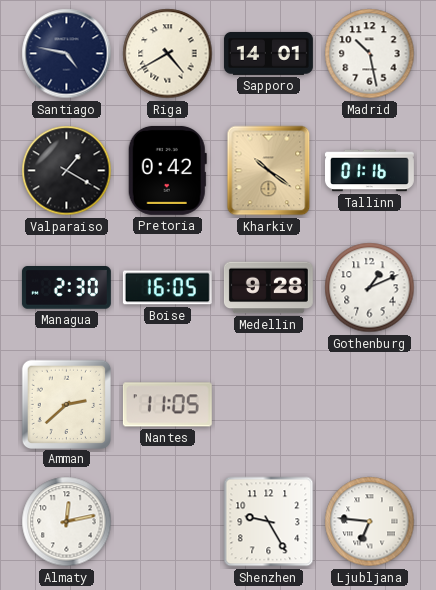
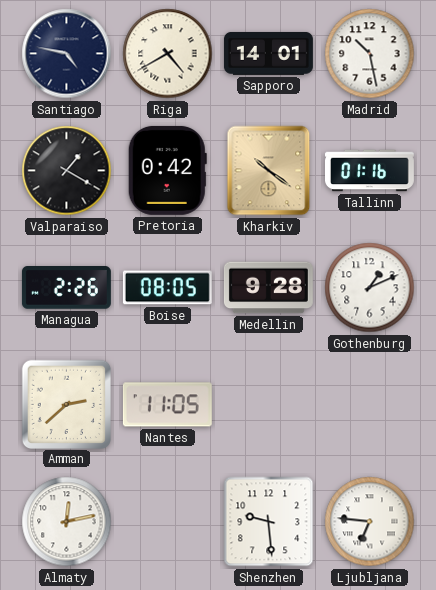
Managua: 2:30 -> 2:26 (66, 288)
Boise: 16:05 -> 08:05 (167, 288)
Shenzhen: 9:25 -> 9:29 (269, 522)
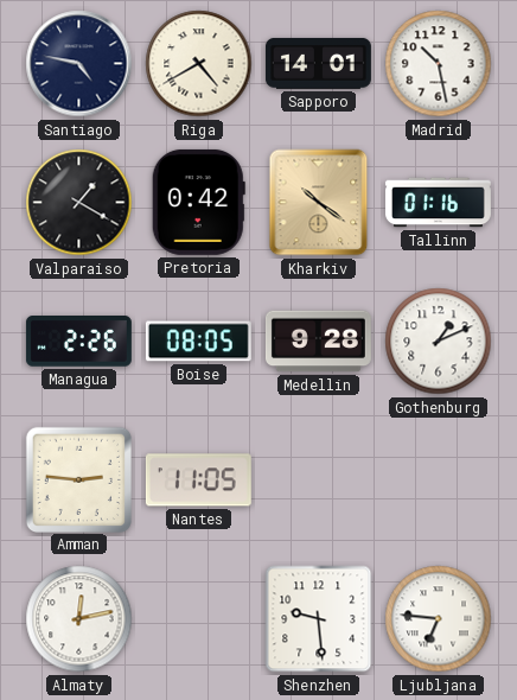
Amman: 2:38 -> 2:46 (78, 479)
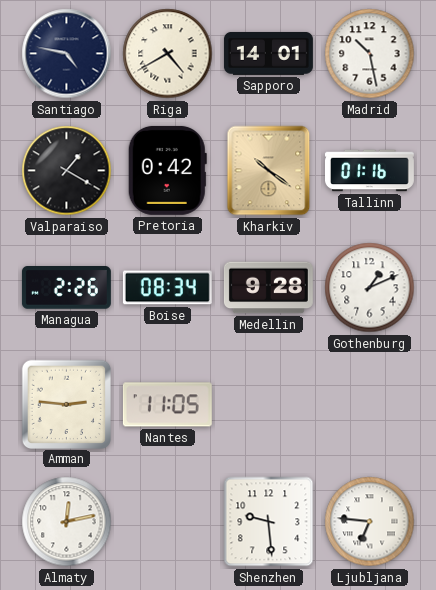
Boise: 08:05 -> 08:34 (167, 288)
